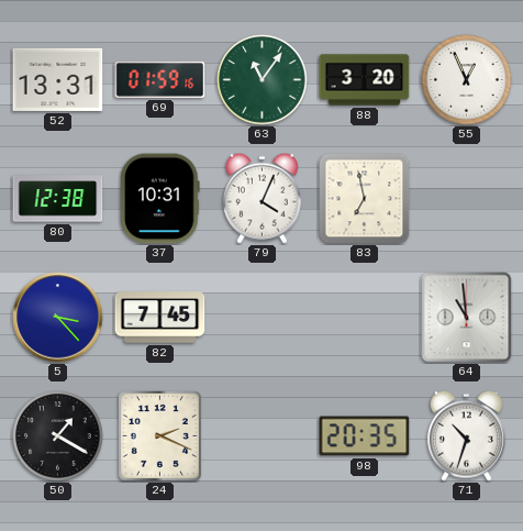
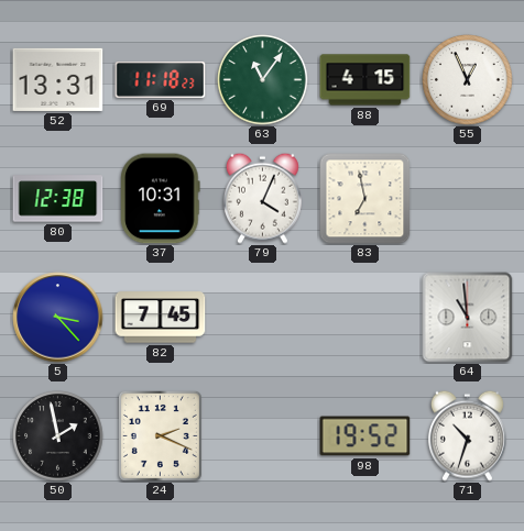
69: 01:59 -> 11:18 (161, 79)
88: 3:20 -> 4:15 (365, 80)
50: 1:20 -> 1:58 (58, 436)
98: 20:35 -> 19:52 (365, 436)
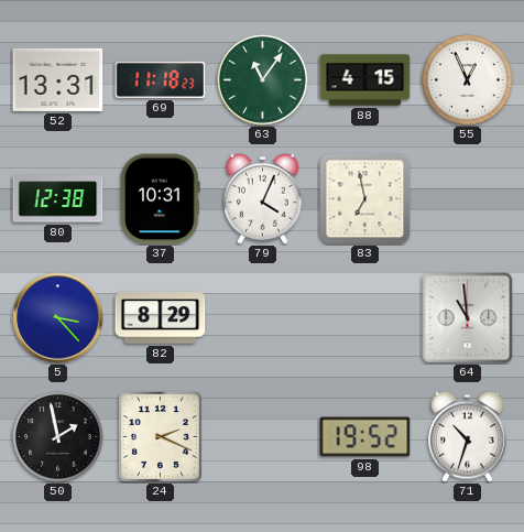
82: 7:45 -> 8:29 (161, 318)
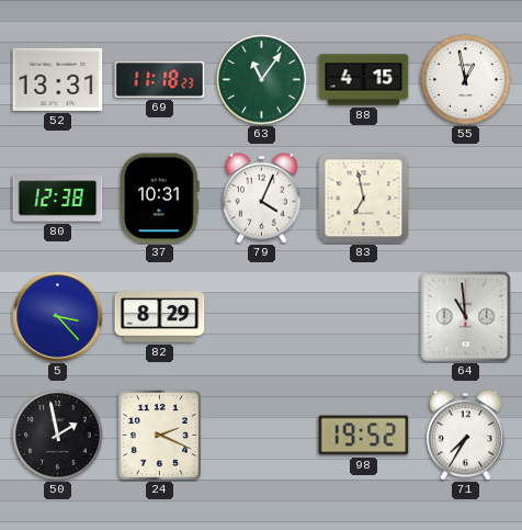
55: 12:56 -> 12:58 (466, 80)
71: 10:33 -> 7:35 (465, 435)
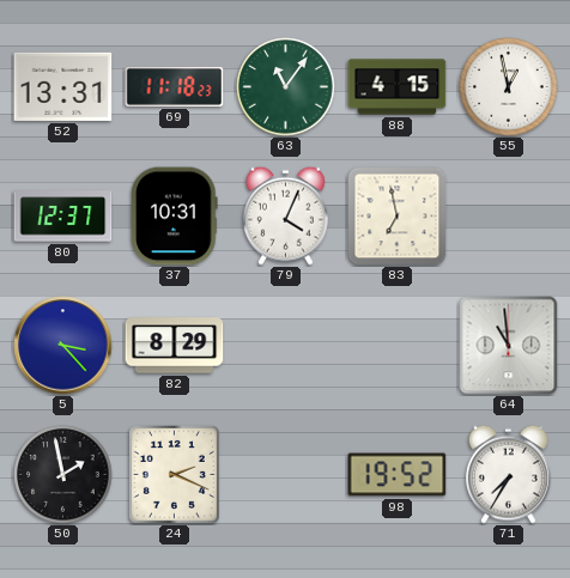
80: 12:38 -> 12:37 (63, 217)
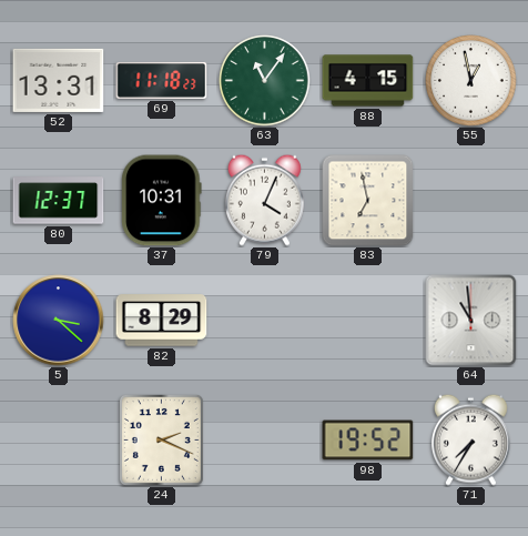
5: 3:23 -> 3:22 (59, 321)
50: 1:58 -> none (63, 475)
